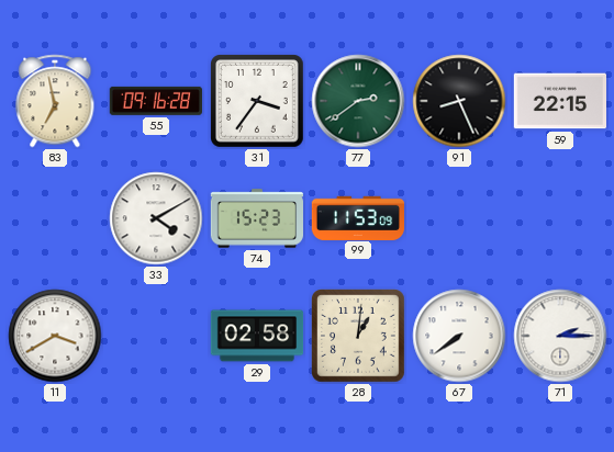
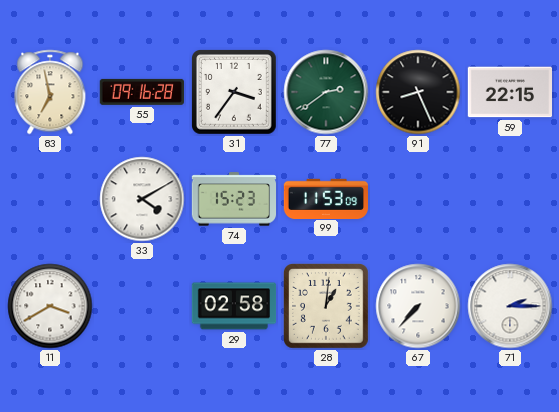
67: 7:39 -> 7:37 (418, 306)
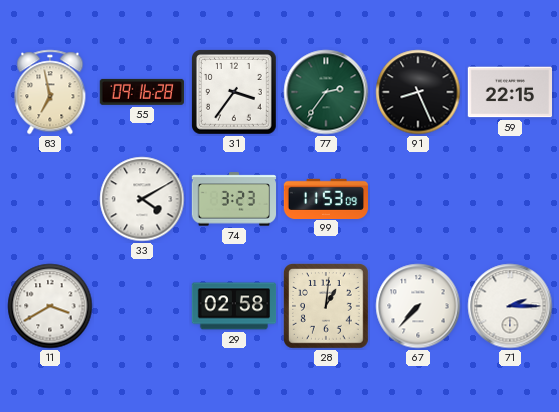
77: 2:39 -> 2:36 (326, 92)
74: 15:23 -> 3:23 (234, 199)
